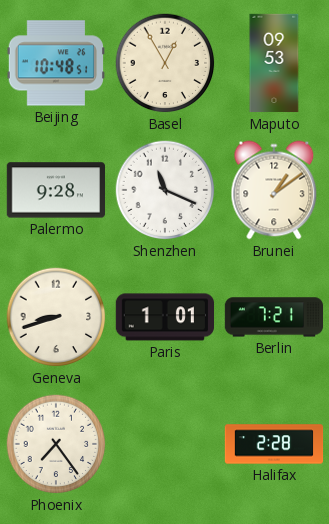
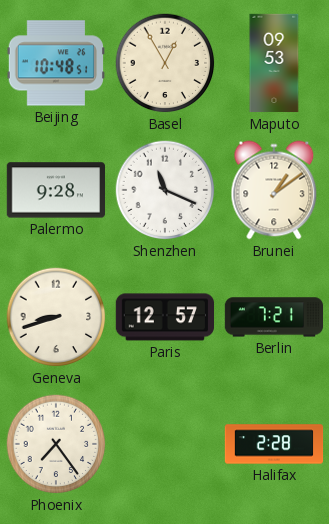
Paris: 1:01 -> 12:57 (164, 317)
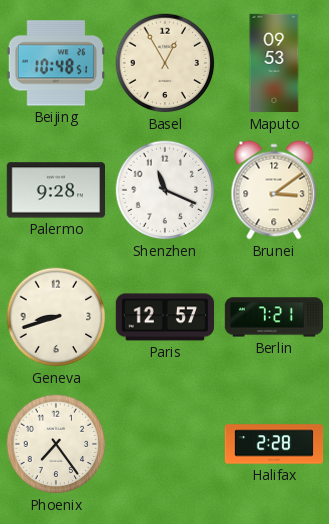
Brunei: 1:09 -> 3:09 (274, 190)
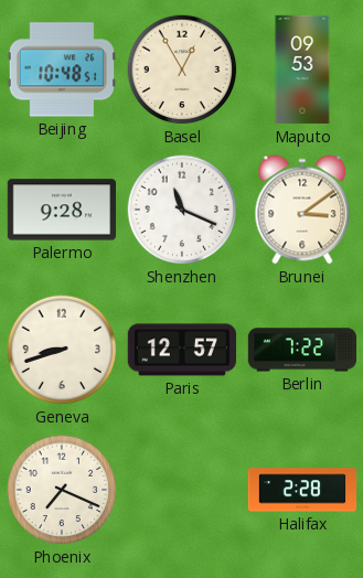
Berlin: 7:21 -> 7:22 (301, 350)
Phoenix: 7:24 -> 7:19 (62, 490)
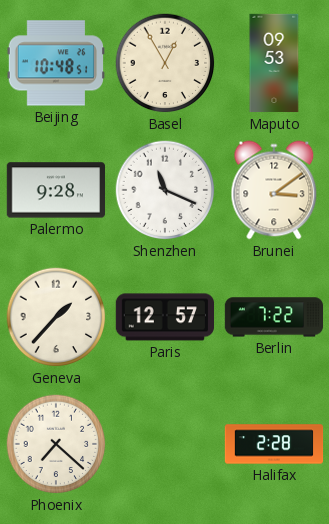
Geneva: 8:42 -> 1:37 (56, 317)
Phoenix: 7:19 -> 7:22 (56, 444)
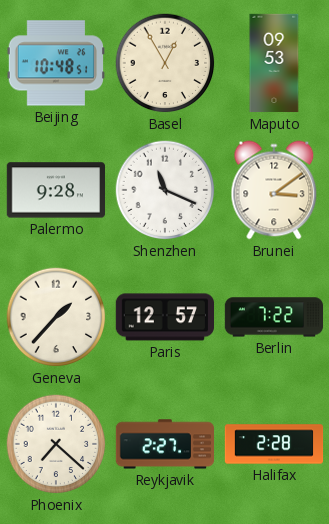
Reykjavik: none -> 2:27 (164, 444)
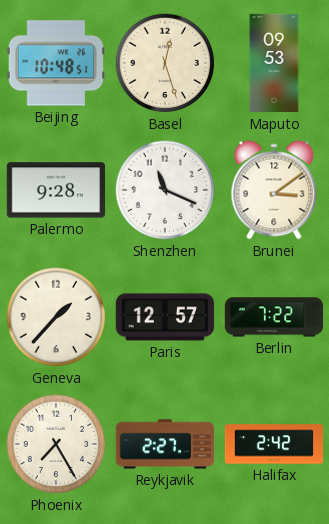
Basel: 12:55 -> 12:27 (165, 63)
Phoenix: 7:22 -> 7:25 (56, 444)
Halifax: 2:28 -> 2:42 (274, 444)
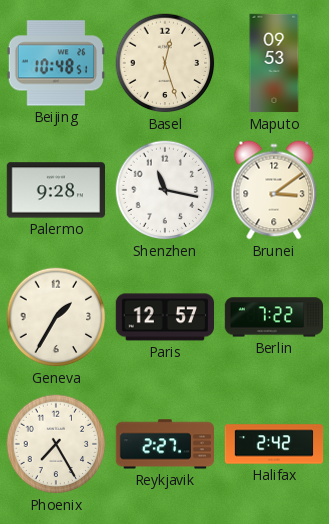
Shenzhen: 11:19 -> 11:17 (165, 190)
Geneva: 1:37 -> 1:35 (56, 317)
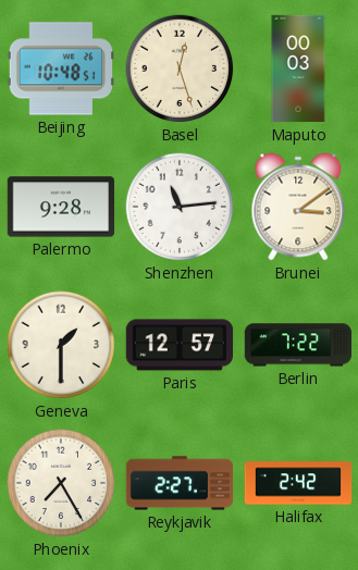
Maputo: 09:53 -> 00:03 (298, 69)
Shenzhen: 11:17 -> 11:14 (180, 207)
Geneva: 1:35 -> 1:30 (61, 345)
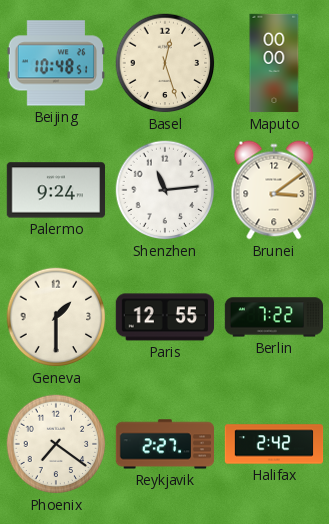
Maputo: 00:03 -> 00:00 (274, 63)
Palermo: 9:28 -> 9:24 (55, 190)
Paris: 12:57 -> 12:55 (164, 317)
Phoenix: 7:25 -> 7:21 (56, 444)
